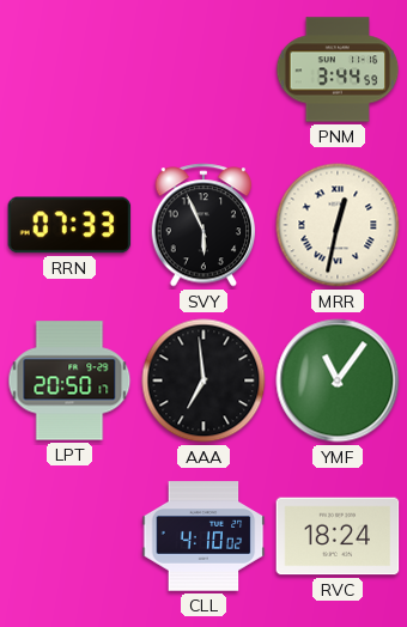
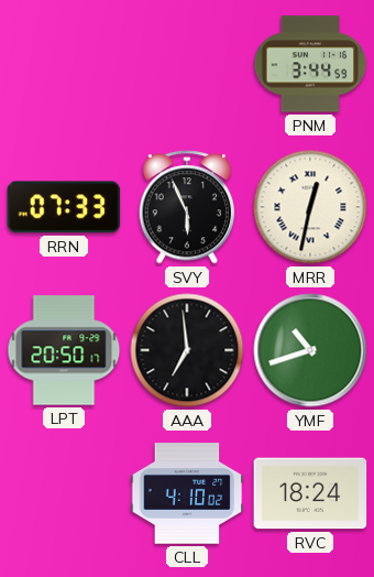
YMF: 11:06 -> 10:42 (310, 350)
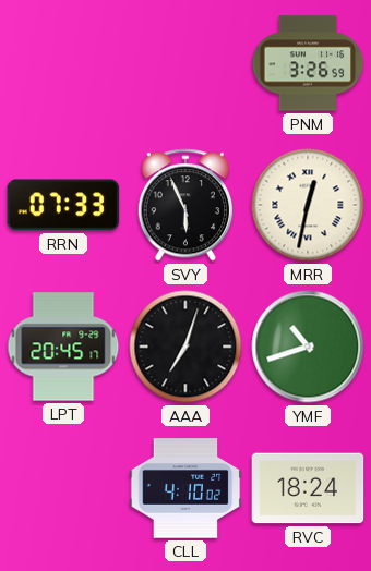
PNM: 3:44 -> 3:26 (308, 63)
LPT: 20:50 -> 20:45 (63, 347)
AAA: 6:59 -> 7:03 (185, 347)
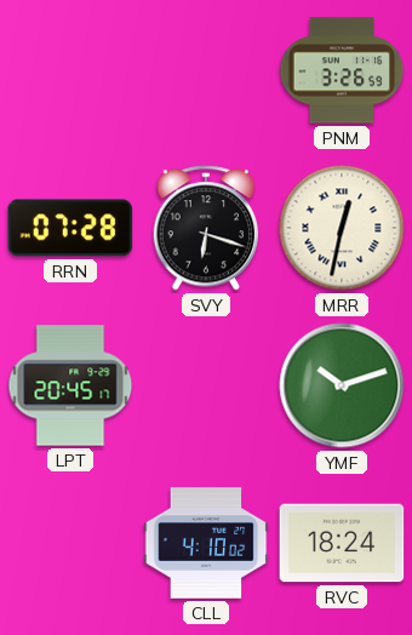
RRN: 07:33 -> 07:28 (70, 228)
SVY: 5:56 -> 6:18 (206, 228)
AAA: 7:03 -> none (185, 347)
YMF: 10:42 -> 10:12 (342, 385)
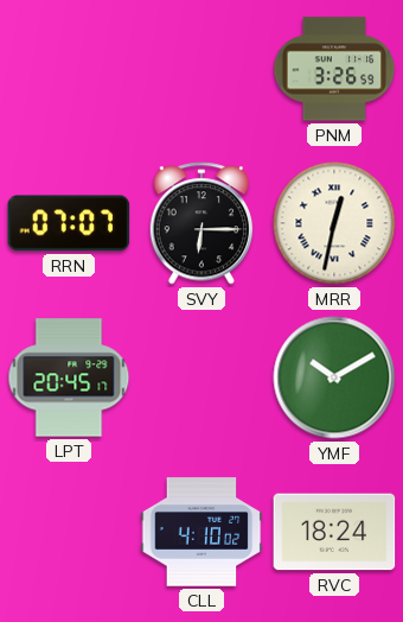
RRN: 07:28 -> 07:07 (69, 223)
SVY: 6:18 -> 6:15 (201, 223)
YMF: 10:12 -> 10:10 (334, 377)
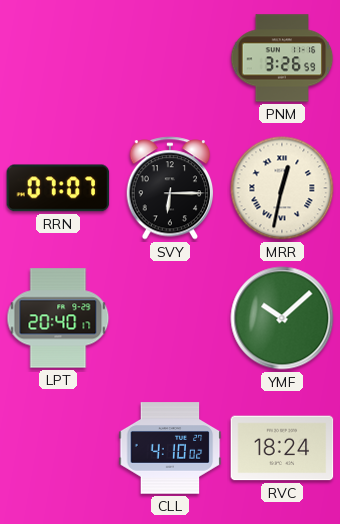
LPT: 20:45 -> 20:40 (58, 318)
YMF: 10:10 -> 10:08 (282, 318)
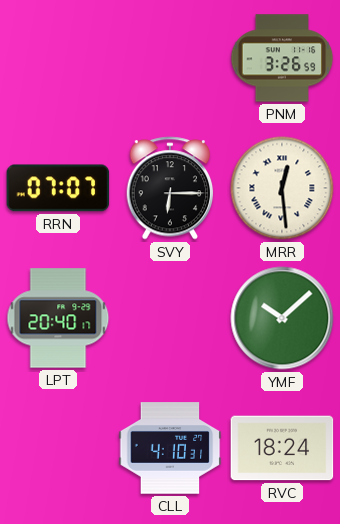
MRR: 12:32 -> 12:29 (282, 188)
CLL: 4:10:02 -> 4:10:31 (170, 448)
